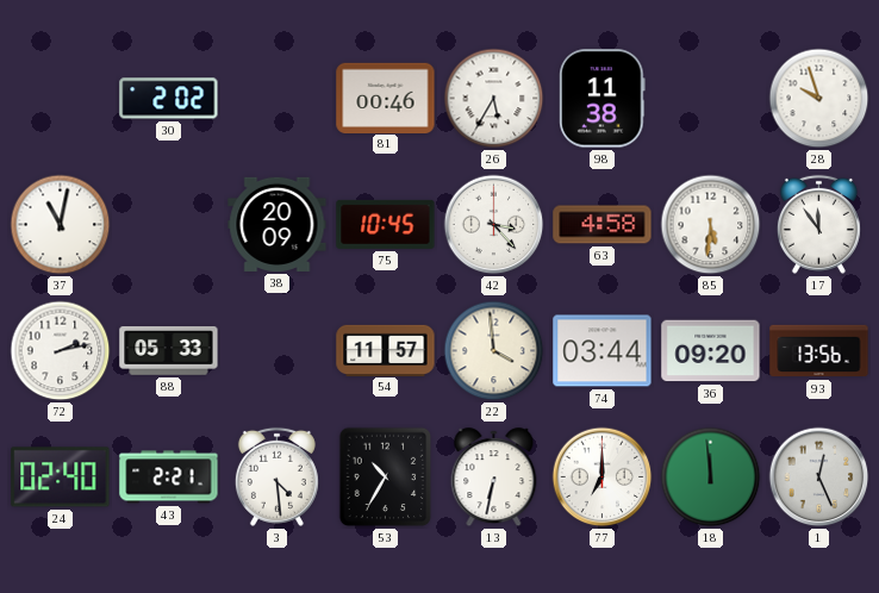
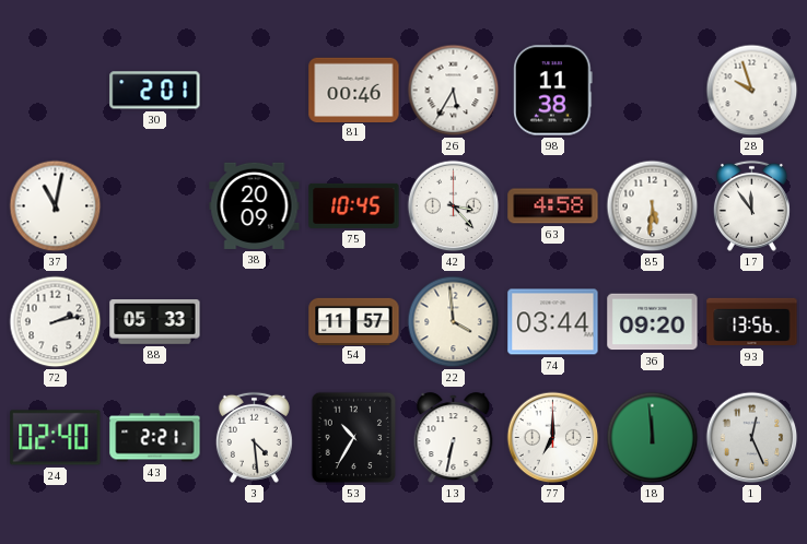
30: 2:02 -> 2:01 (155, 91)
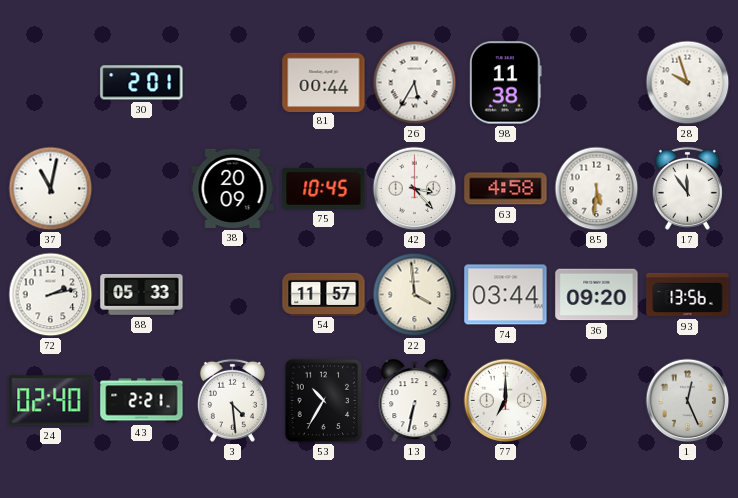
81: 00:46 -> 00:44 (324, 82)
18: 11:59 -> none (653, 438)
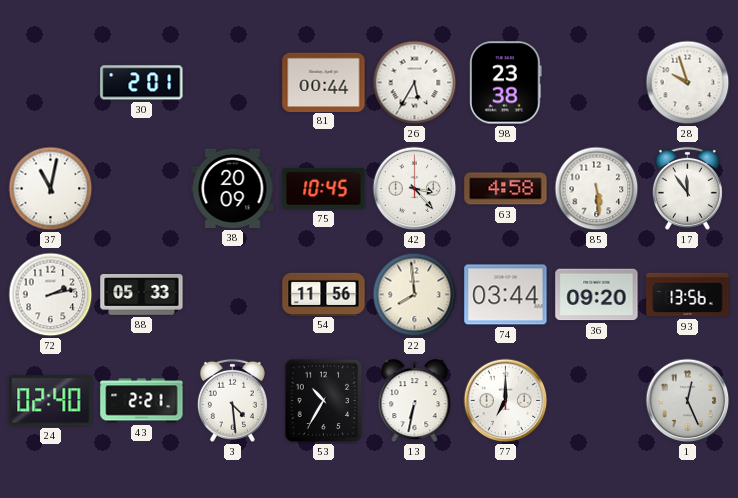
98: 11:38 -> 23:38 (506, 83)
85: 5:31 -> 5:29 (597, 189)
54: 11:57 -> 11:56 (324, 294)
22: 3:59 -> 7:59 (415, 295)
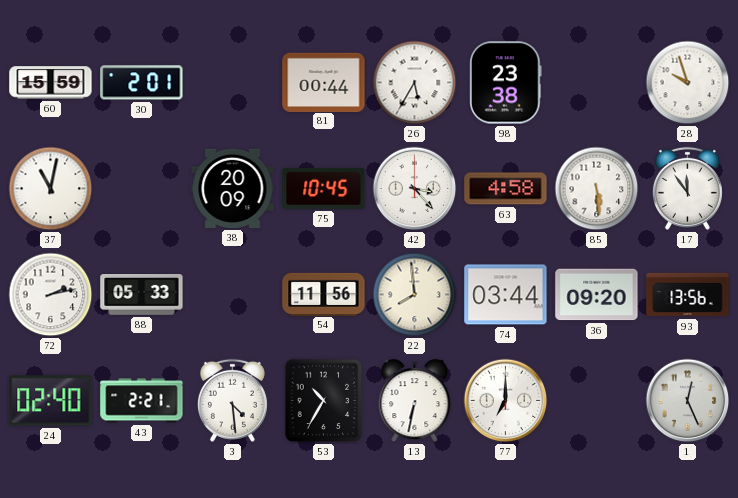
60: none -> 15:59 (51, 83)
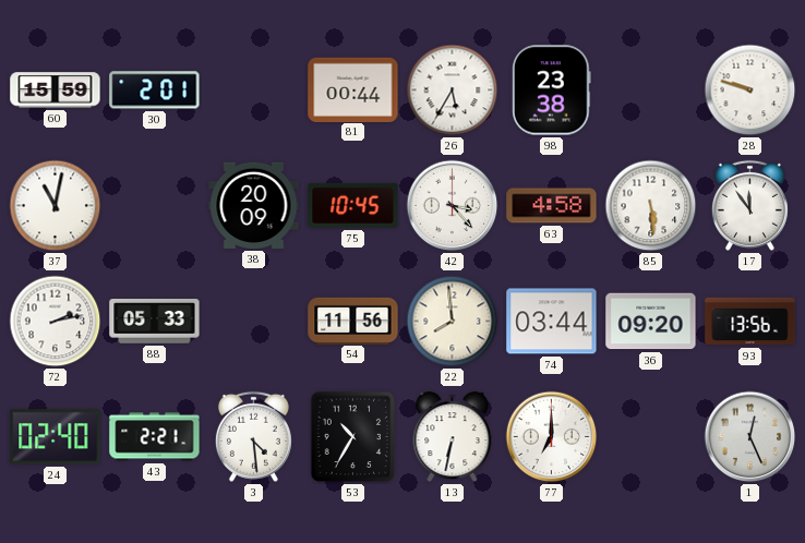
28: 9:57 -> 9:48 (750, 90)
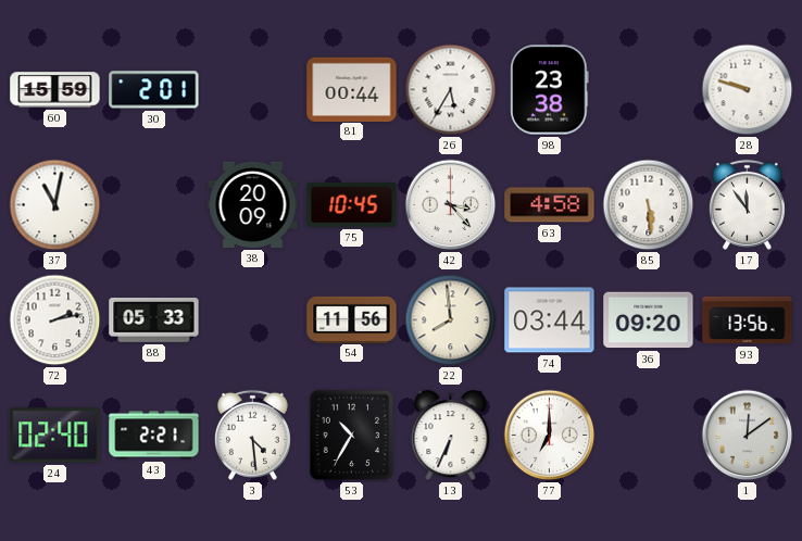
13: 6:32 -> 6:34 (451, 436)
1: 12:26 -> 12:09 (748, 436)
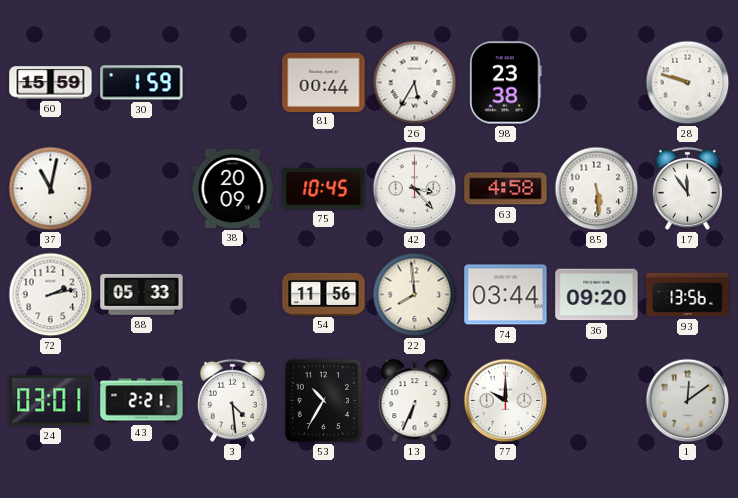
30: 2:01 -> 1:59 (142, 83)
24: 02:40 -> 03:01 (51, 401)
77: 7:00 -> 10:00 (506, 401)
